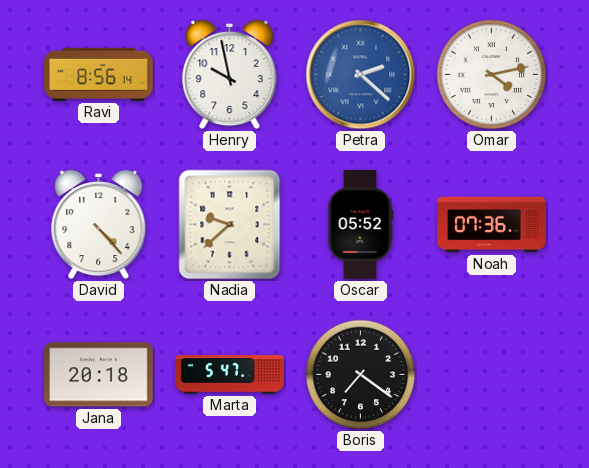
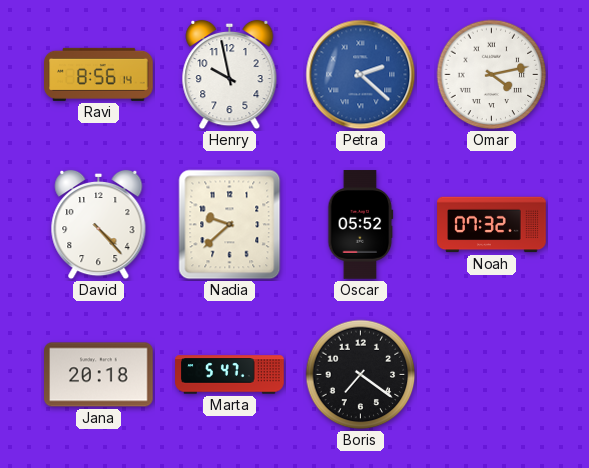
Noah: 07:36 -> 07:32 (492, 225)
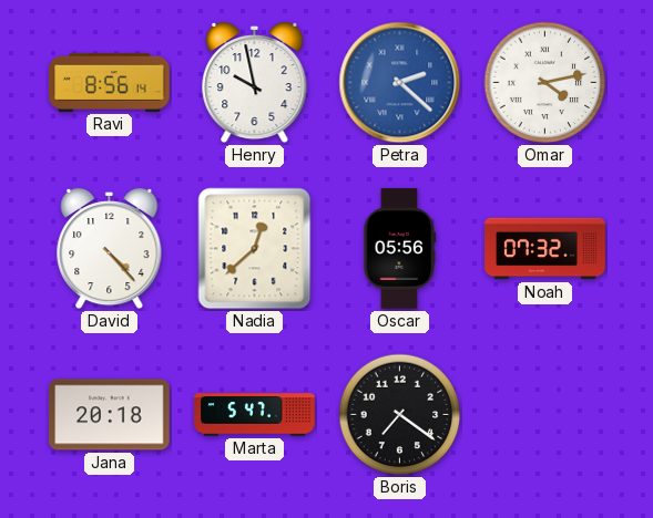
Nadia: 9:38 -> 12:38 (255, 249)
Oscar: 05:52 -> 05:56 (400, 249)
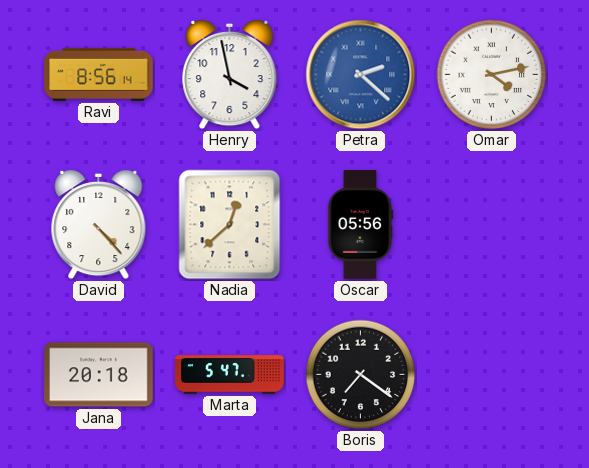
Henry: 9:58 -> 3:58 (230, 75)
Noah: 07:32 -> none (545, 249)
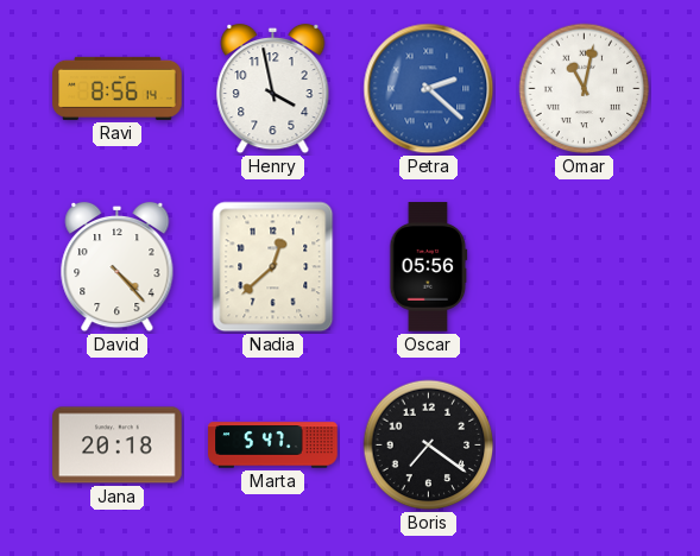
Omar: 4:13 -> 11:02 (585, 89)
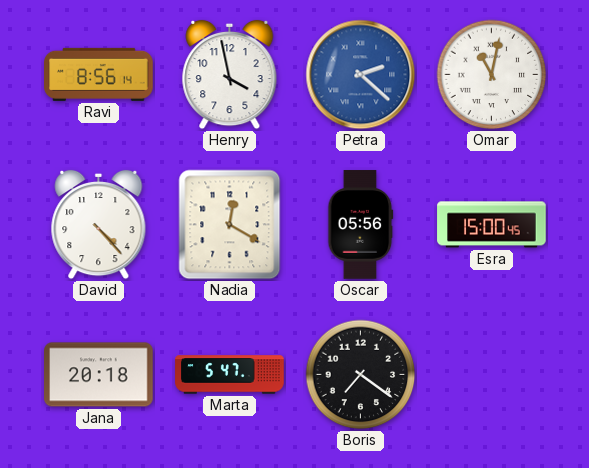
Nadia: 12:38 -> 12:20 (230, 225)
Esra: none -> 15:00 (492, 225)
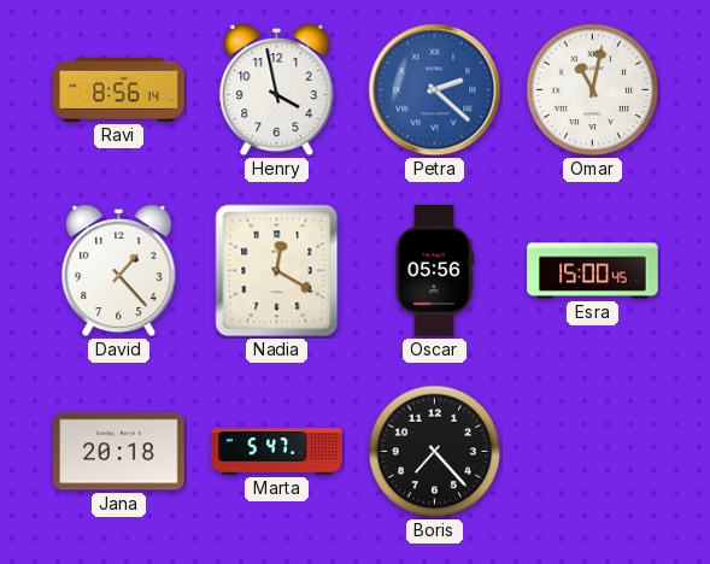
David: 4:23 -> 1:23 (119, 271)
Boris: 7:21 -> 7:23 (435, 452)
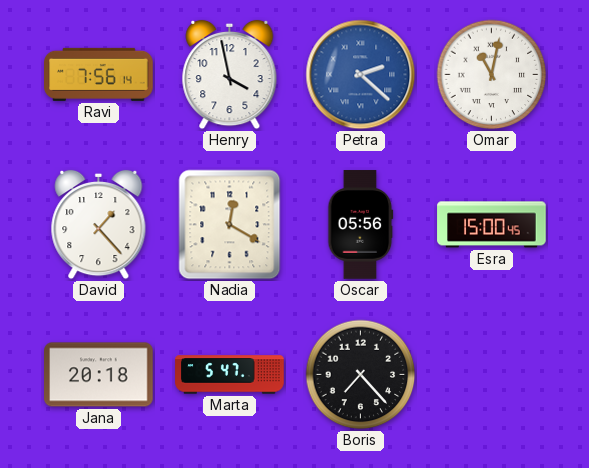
Ravi: 8:56 -> 7:56 (99, 74)
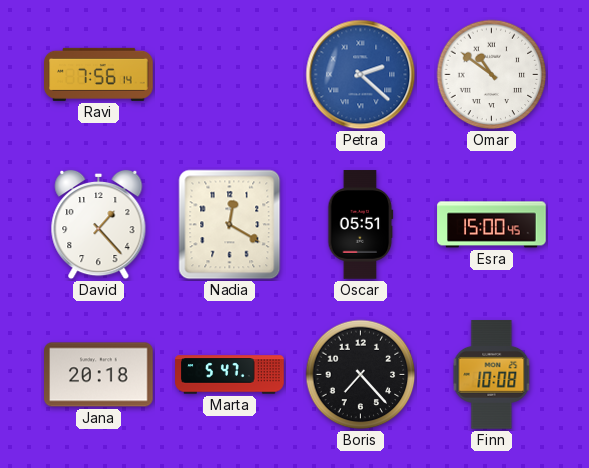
Henry: 3:58 -> none (230, 75)
Omar: 11:02 -> 10:51 (492, 75)
Oscar: 05:56 -> 05:51 (361, 225)
Finn: none -> 10:08 (492, 375)
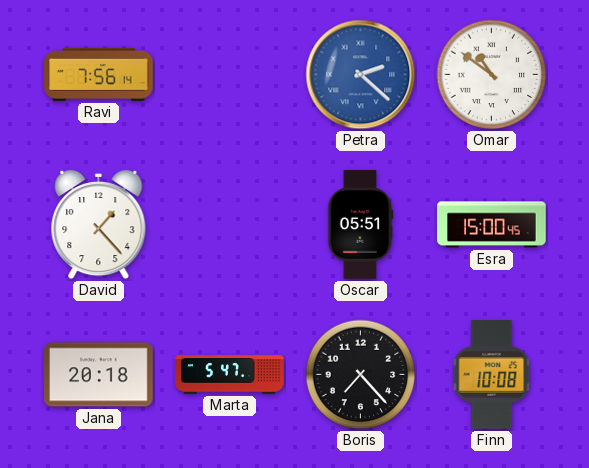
Nadia: 12:20 -> none (230, 225)
